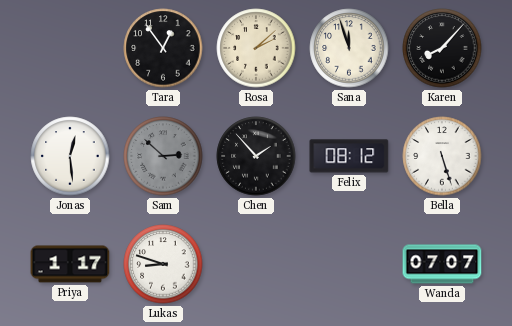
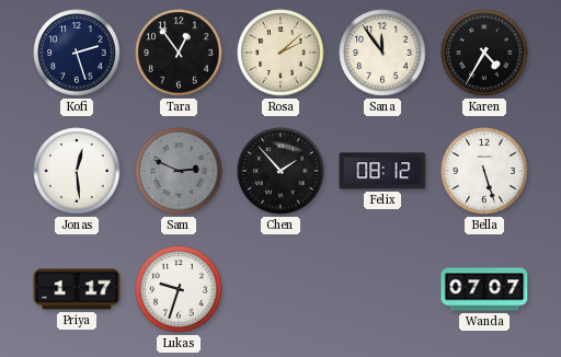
Kofi: none -> 2:27 (77, 53)
Sana: 11:57 -> 11:54 (382, 53)
Karen: 8:07 -> 4:35 (484, 53)
Sam: 2:52 -> 2:49 (179, 171)
Lukas: 8:48 -> 9:33 (179, 289)
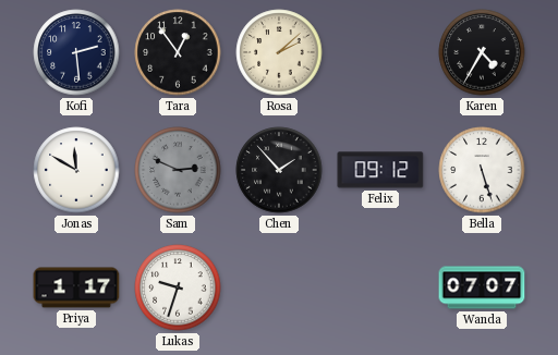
Kofi: 2:27 -> 2:29 (76, 52)
Sana: 11:54 -> none (382, 53)
Jonas: 12:29 -> 11:50 (76, 170)
Felix: 08:12 -> 09:12 (380, 170)
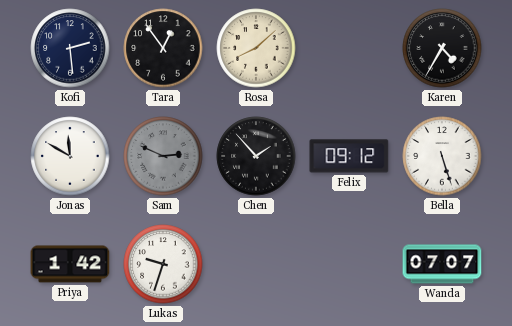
Rosa: 2:08 -> 8:08 (256, 48)
Priya: 1:17 -> 1:42 (70, 264)
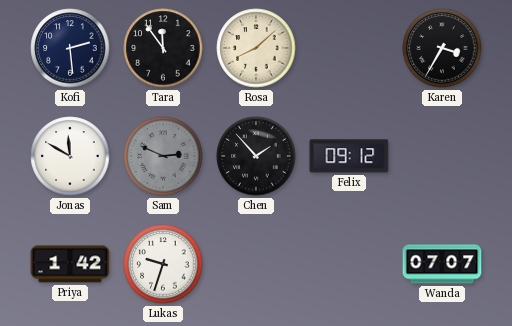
Tara: 12:54 -> 11:54 (163, 48)
Karen: 4:35 -> 3:35 (442, 48)
Bella: 5:27 -> none (442, 156)
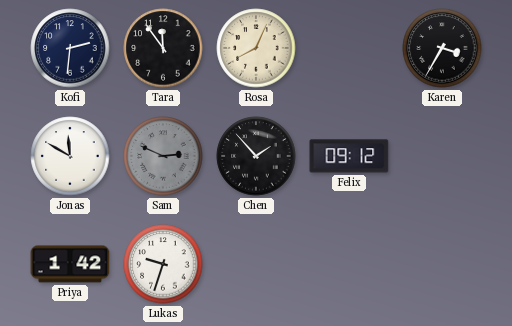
Kofi: 2:29 -> 2:31 (70, 48)
Rosa: 8:08 -> 8:04 (256, 48)
Wanda: 07:07 -> none (442, 264)
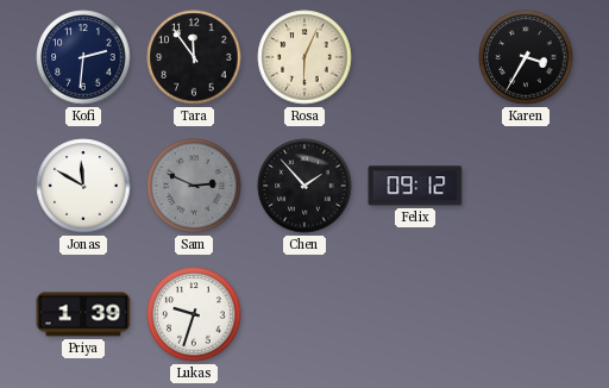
Rosa: 8:04 -> 6:04 (304, 57)
Priya: 1:42 -> 1:39 (83, 314)
